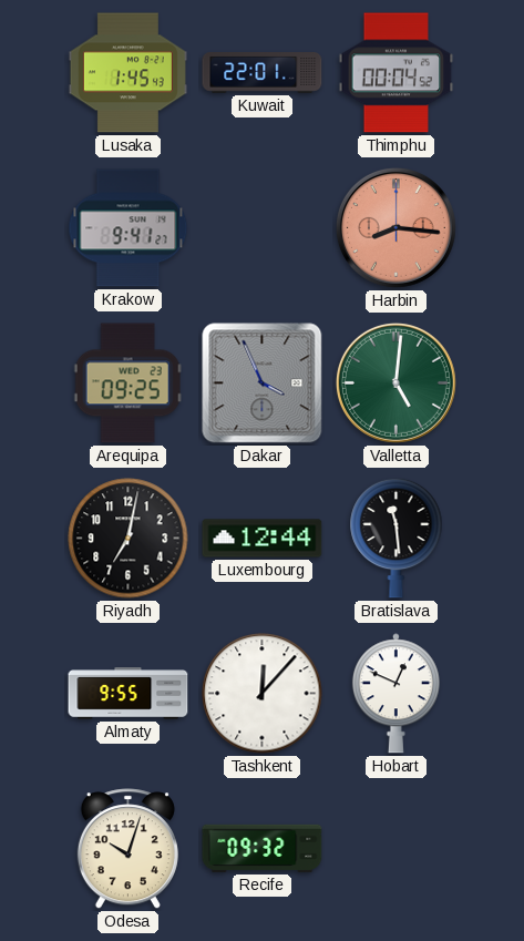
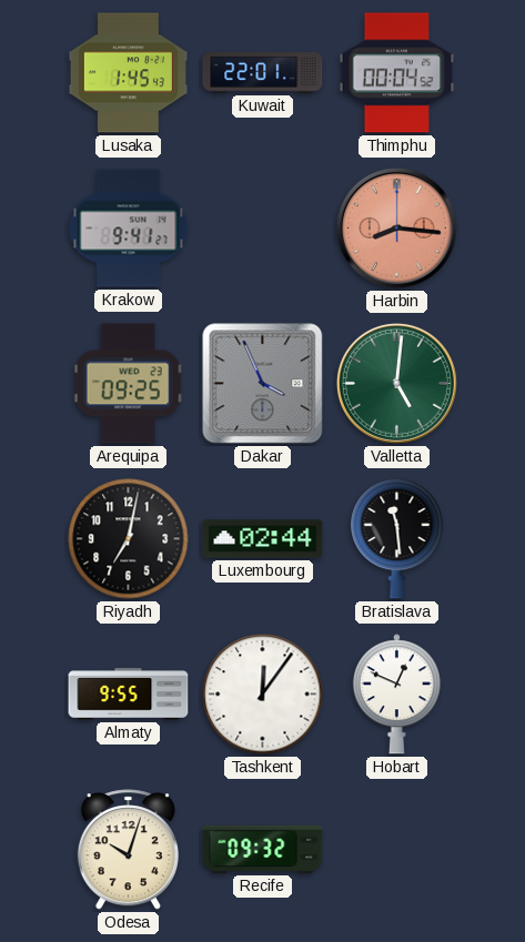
Luxembourg: 12:44 -> 02:44 (263, 539)
Tashkent: 12:07 -> 12:06 (263, 695)
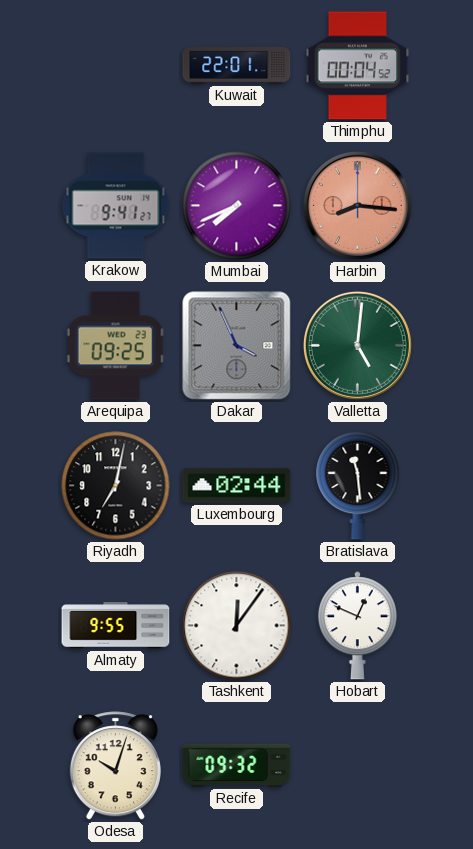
Lusaka: 1:45 -> none (128, 73)
Mumbai: none -> 7:41 (237, 206)
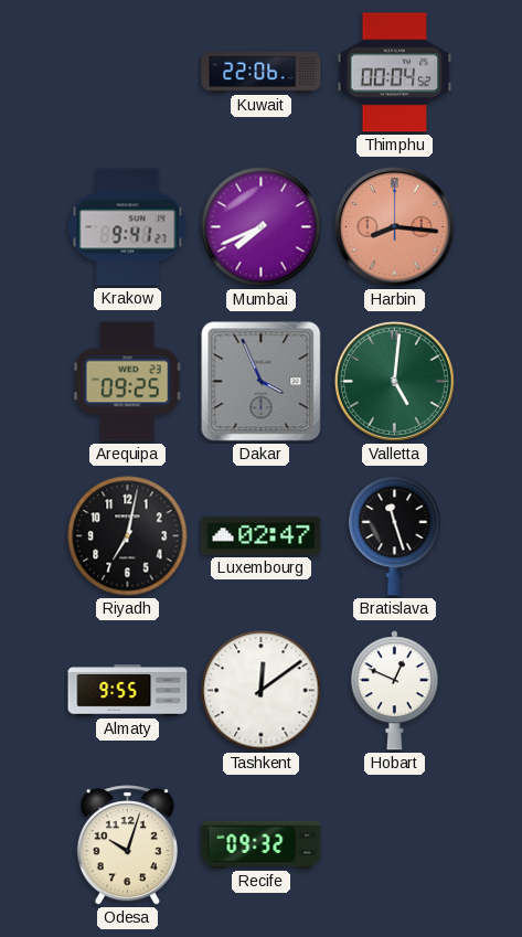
Kuwait: 22:01 -> 22:06 (262, 73)
Luxembourg: 02:44 -> 02:47 (262, 536)
Bratislava: 11:29 -> 11:27 (395, 535)
Tashkent: 12:06 -> 12:09 (262, 691)
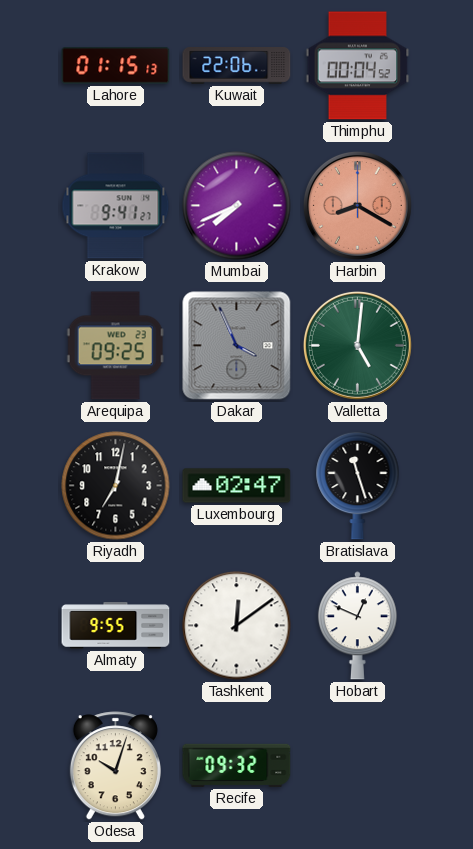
Lahore: none -> 01:15 (116, 66)
Harbin: 8:16 -> 8:20 (357, 205)
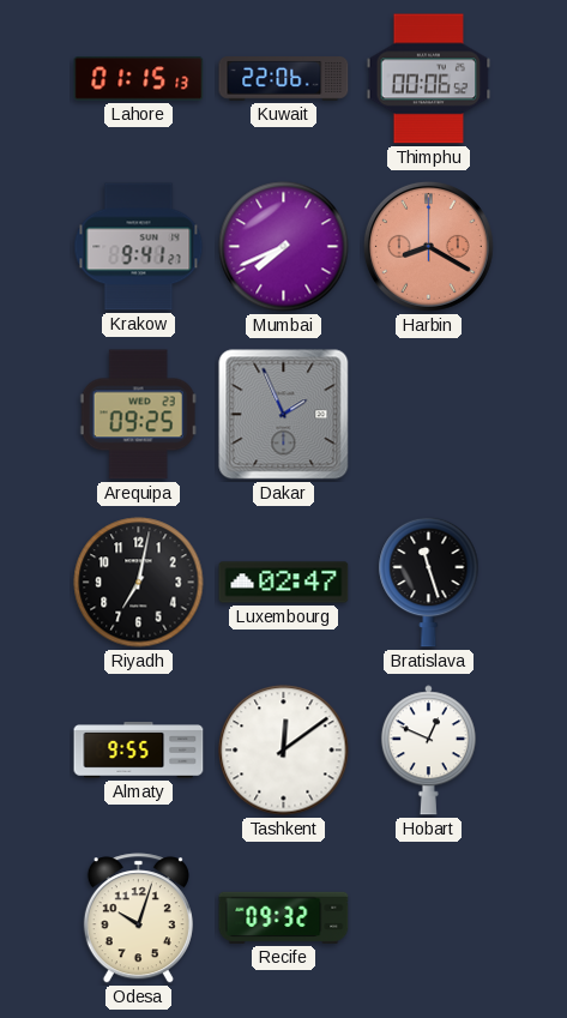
Thimphu: 00:04 -> 00:06 (429, 79)
Dakar: 3:56 -> 1:56 (284, 415)
Valletta: 5:01 -> none (357, 345)
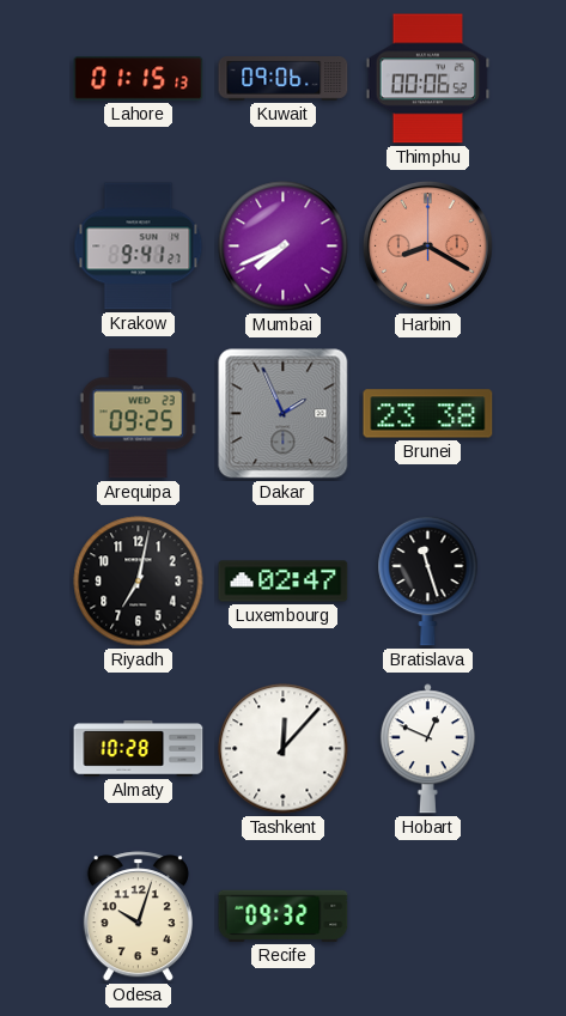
Kuwait: 22:06 -> 09:06 (284, 79)
Brunei: none -> 23:38 (428, 414)
Almaty: 9:55 -> 10:28 (139, 749)
Tashkent: 12:09 -> 12:07 (284, 749)
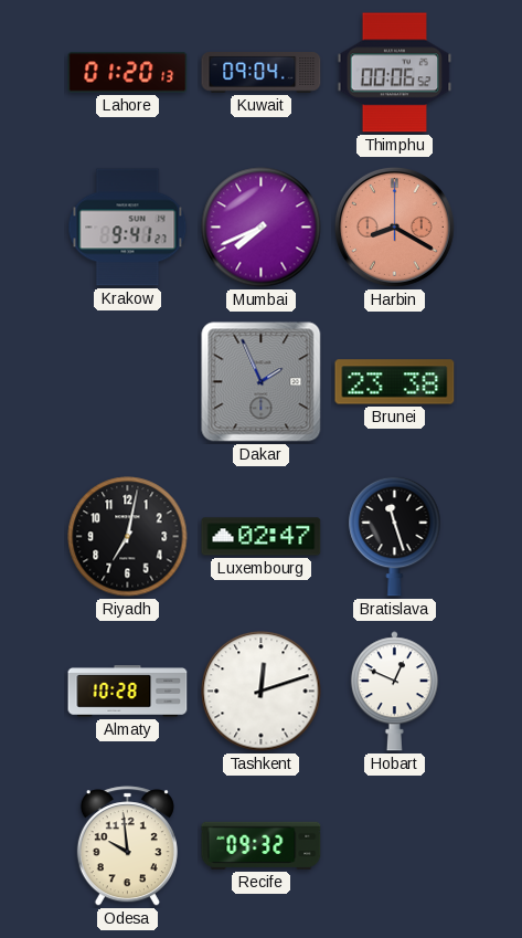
Lahore: 01:15 -> 01:20 (128, 73)
Kuwait: 09:06 -> 09:04 (262, 73)
Arequipa: 09:25 -> none (138, 414)
Tashkent: 12:07 -> 12:12 (262, 692)
Odesa: 10:03 -> 9:59 (127, 846)
